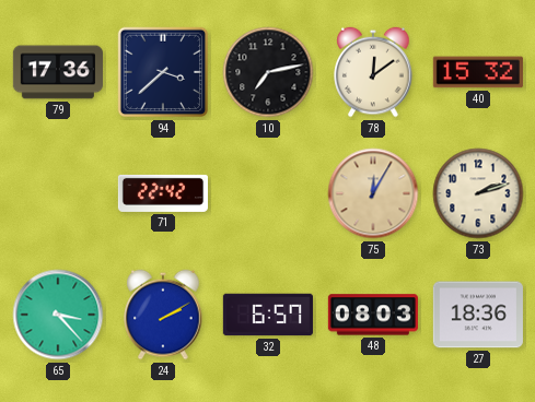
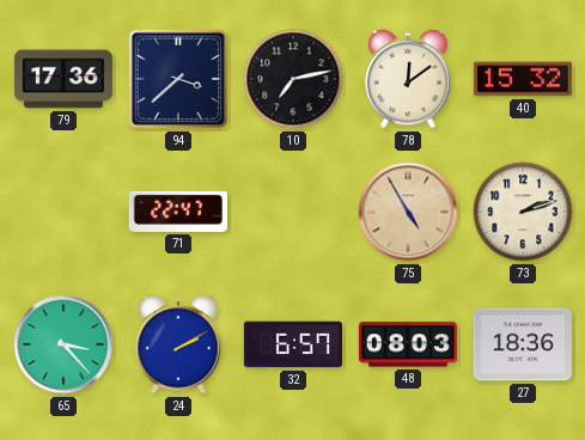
71: 22:42 -> 22:47 (177, 212)
75: 12:05 -> 4:55 (408, 212)
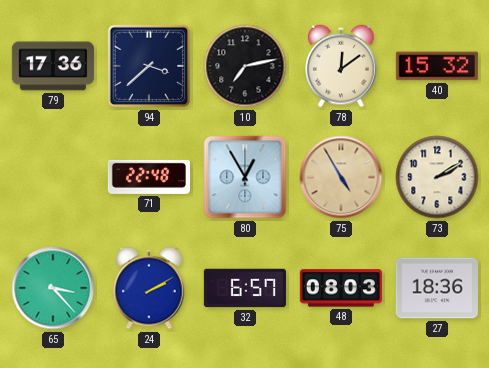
71: 22:47 -> 22:48 (148, 177)
80: none -> 12:55 (245, 177)
73: 2:12 -> 2:10 (437, 177)
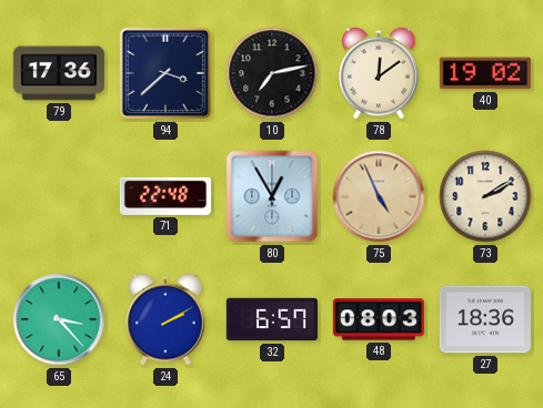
40: 15:32 -> 19:02 (485, 73)
75: 4:55 -> 4:56 (379, 196)
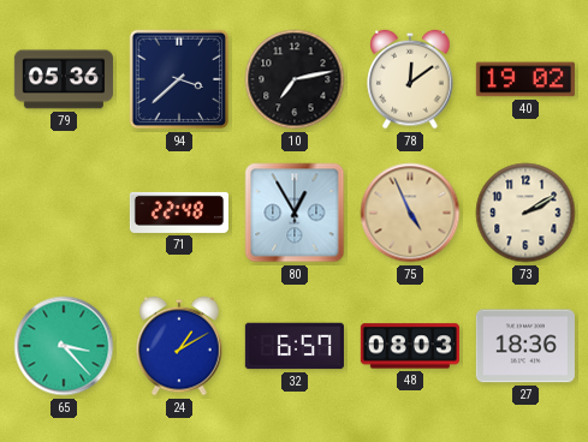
79: 17:36 -> 05:36 (64, 79)
24: 2:10 -> 1:10 (179, 346)
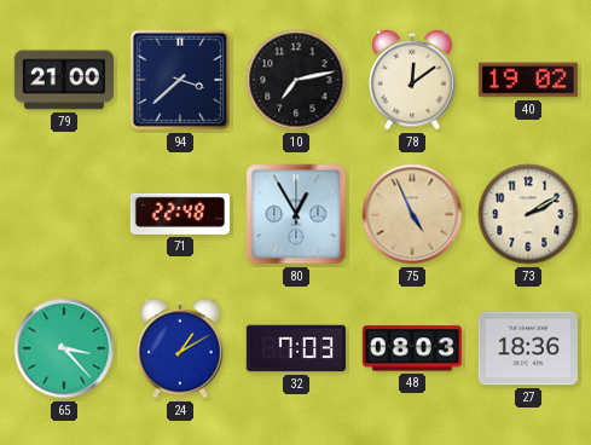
79: 05:36 -> 21:00 (64, 80)
32: 6:57 -> 7:03 (296, 348)
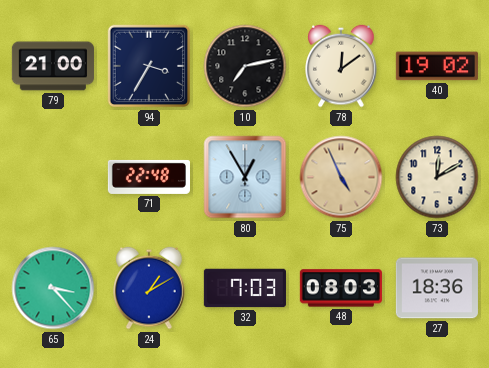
94: 3:38 -> 3:35 (149, 66)
73: 2:10 -> 12:10 (437, 177)
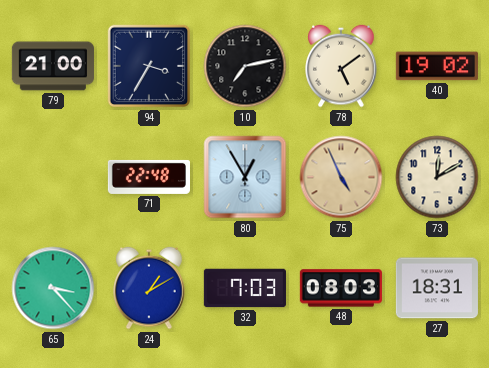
78: 12:09 -> 5:09 (341, 66)
27: 18:36 -> 18:31 (437, 288)
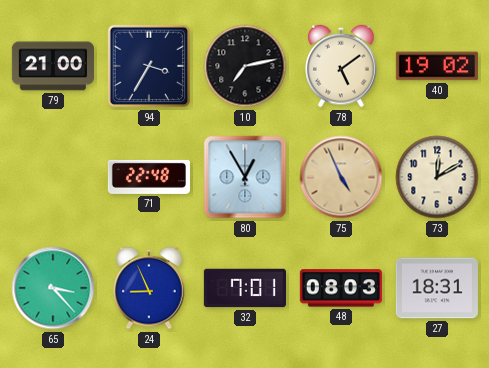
24: 1:10 -> 8:56 (149, 288)
32: 7:03 -> 7:01 (245, 288)
